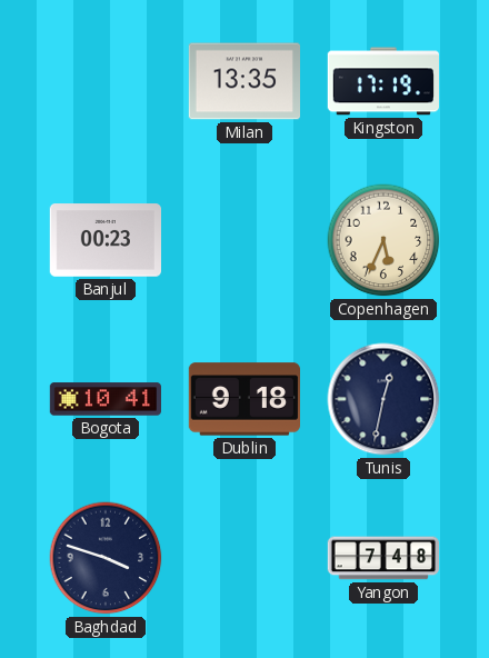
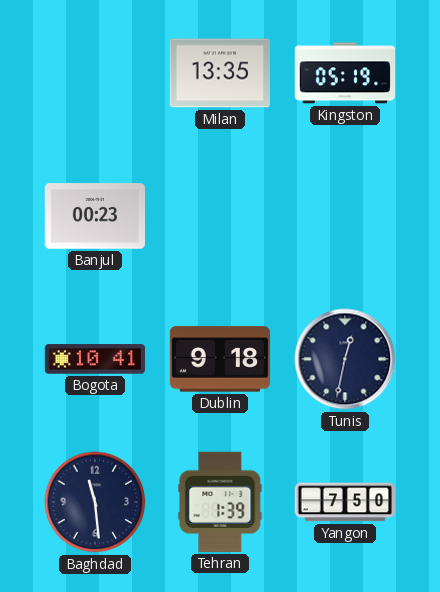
Kingston: 17:19 -> 05:19 (344, 73)
Copenhagen: 5:34 -> none (383, 240)
Baghdad: 3:48 -> 11:29 (95, 502)
Tehran: none -> 1:39 (220, 502)
Yangon: 7:48 -> 7:50 (344, 502)
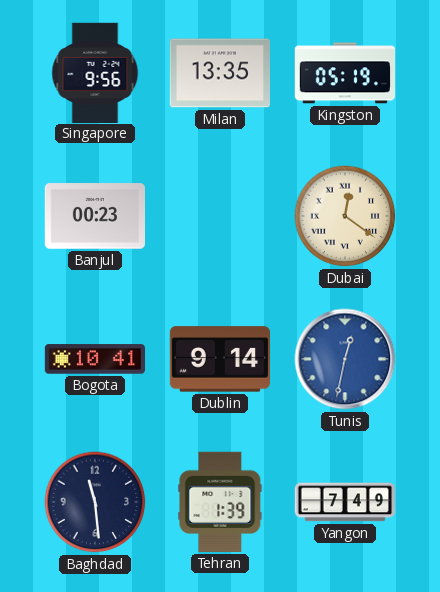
Singapore: none -> 9:56 (95, 72)
Dubai: none -> 12:21 (345, 216)
Dublin: 9:18 -> 9:14 (219, 359)
Tunis dial: navy -> blue (345, 359)
Yangon: 7:50 -> 7:49 (344, 502)
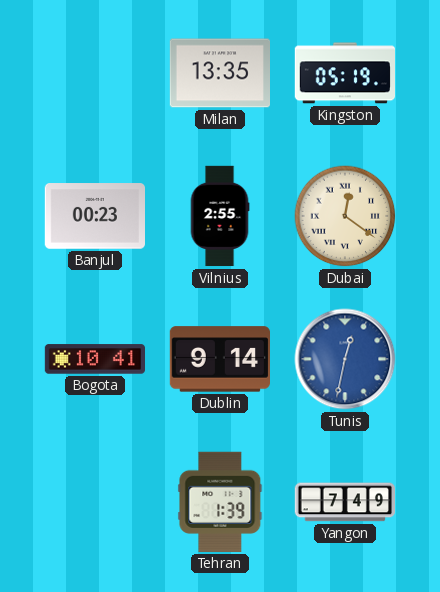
Singapore: 9:56 -> none (95, 72)
Vilnius: none -> 2:55 (220, 216)
Baghdad: 11:29 -> none (95, 502)
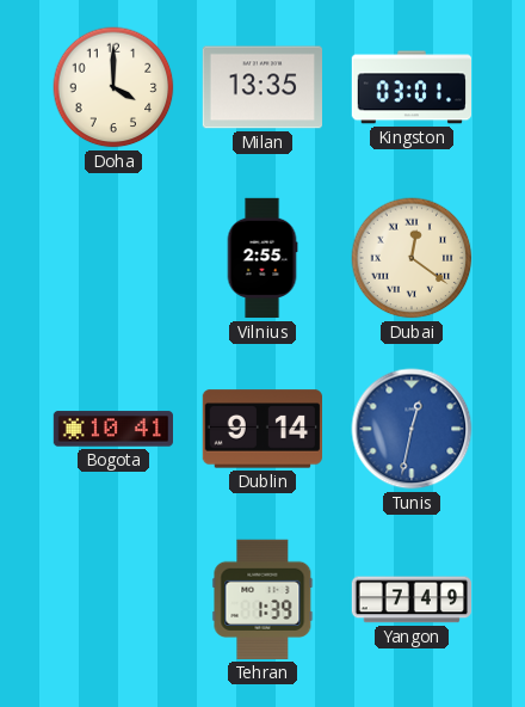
Doha: none -> 4:00 (113, 87)
Kingston: 05:19 -> 03:01 (410, 87)
Banjul: 00:23 -> none (94, 216)
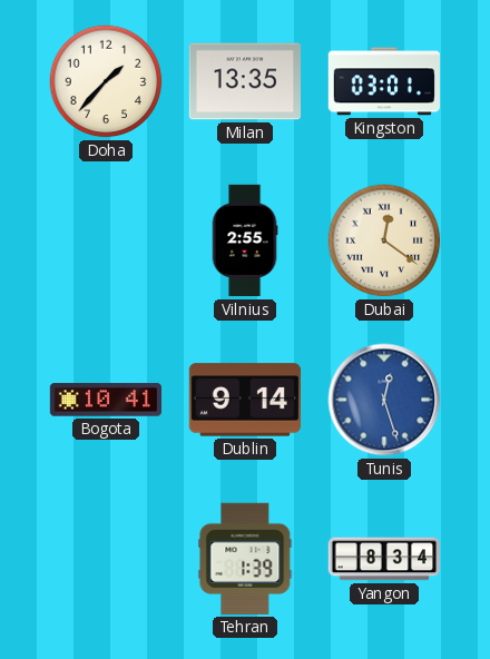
Doha: 4:00 -> 1:37 (106, 81)
Tunis: 12:32 -> 12:27 (384, 400)
Yangon: 7:49 -> 8:34 (383, 559)
